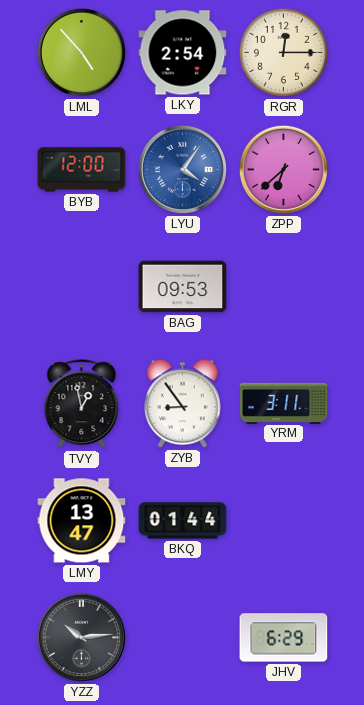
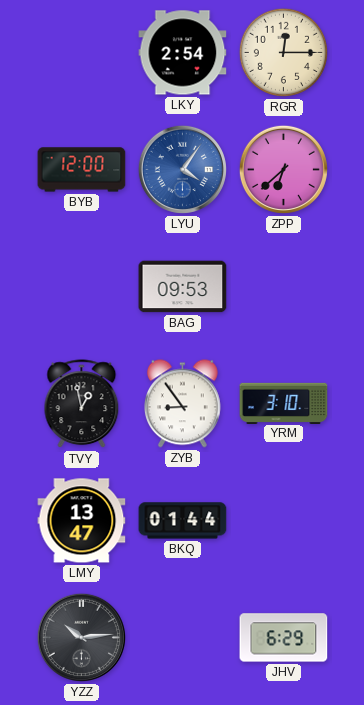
LML: 4:53 -> none (81, 52)
YRM: 3:11 -> 3:10 (284, 403)
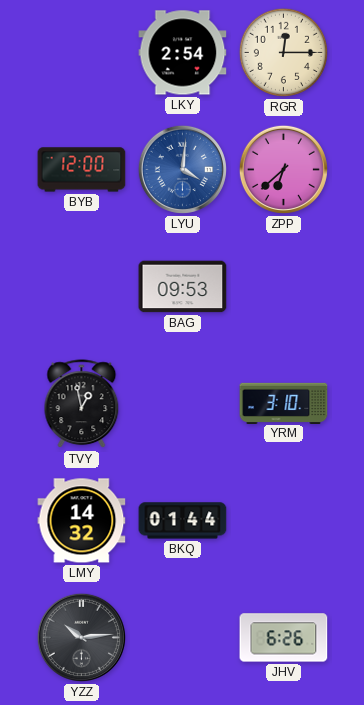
LYU: 4:06 -> 4:01 (182, 169)
ZYB: 8:54 -> none (182, 404)
LMY: 13:47 -> 14:32 (82, 521)
JHV: 6:29 -> 6:26 (284, 638)
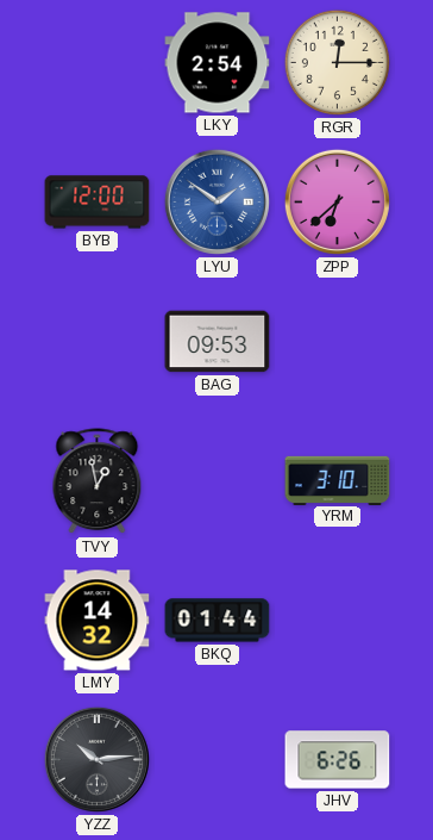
LYU: 4:01 -> 1:51 (216, 201)
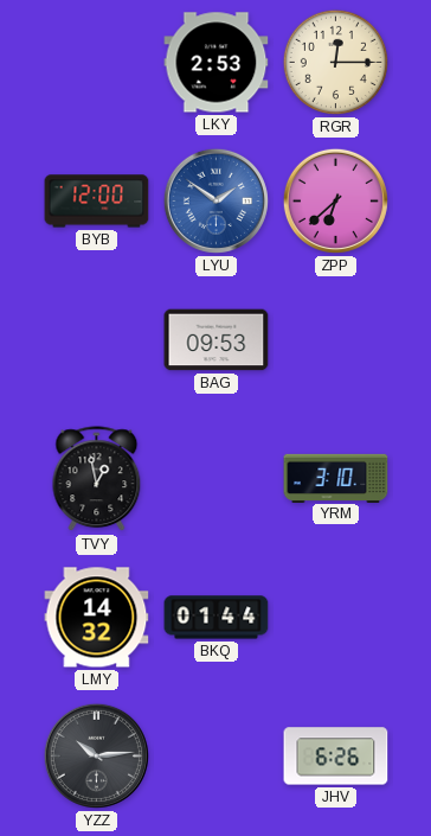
LKY: 2:54 -> 2:53 (217, 63)
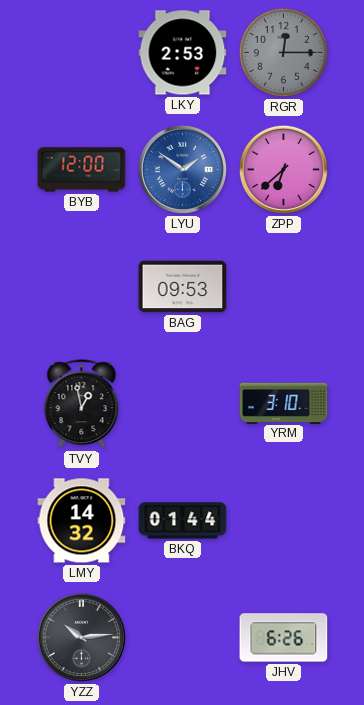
RGR dial: cream -> grey (283, 52)
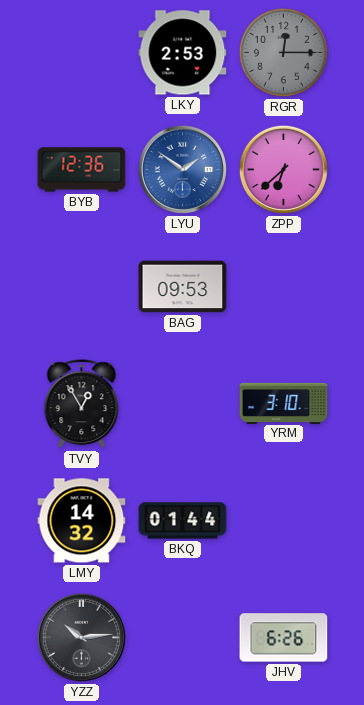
BYB: 12:00 -> 12:36 (82, 170)
TVY: 12:58 -> 12:55 (82, 404)
